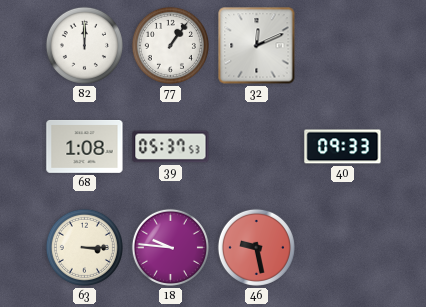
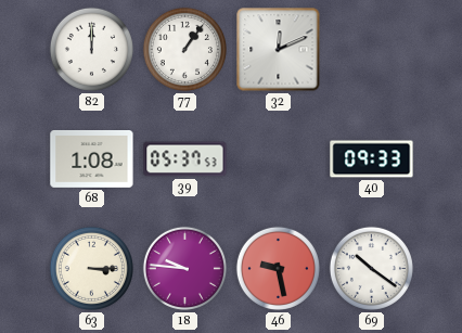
69: none -> 10:21 (371, 268)
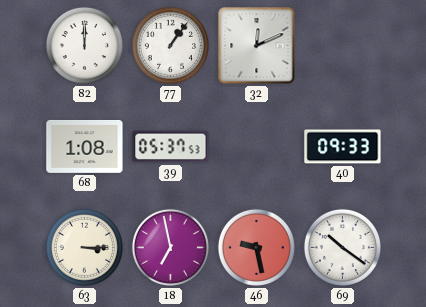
18: 9:46 -> 6:58 (170, 247)
